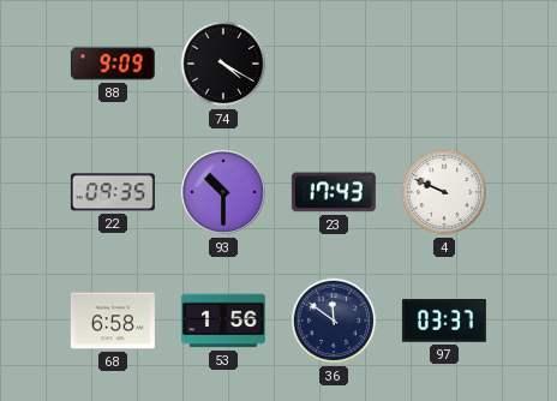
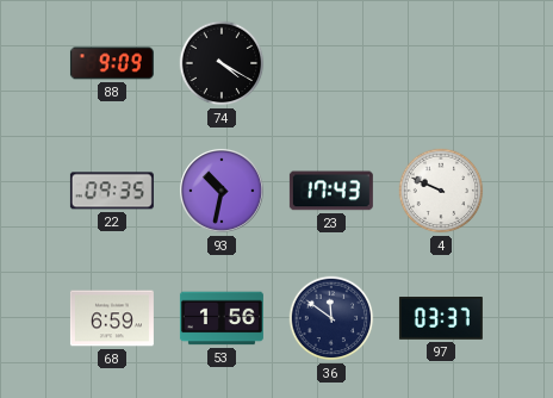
93: 10:30 -> 10:32 (223, 192)
68: 6:58 -> 6:59 (112, 318)
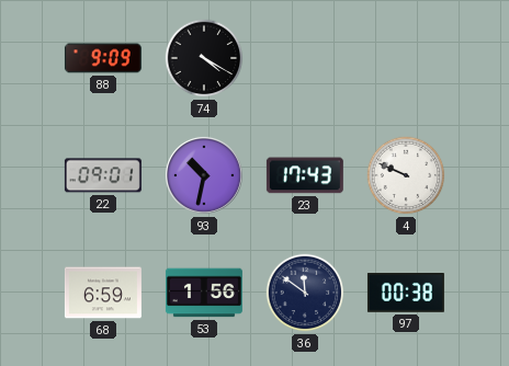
22: 09:35 -> 09:01 (103, 175)
97: 03:37 -> 00:38 (406, 293)
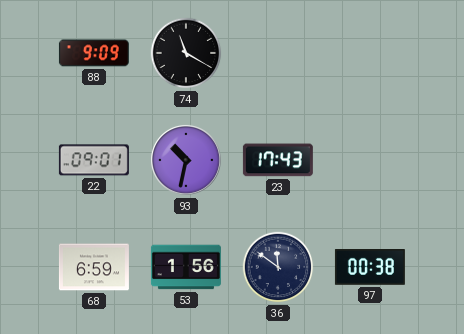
74: 4:20 -> 11:20 (186, 53)
4: 9:49 -> none (406, 175)
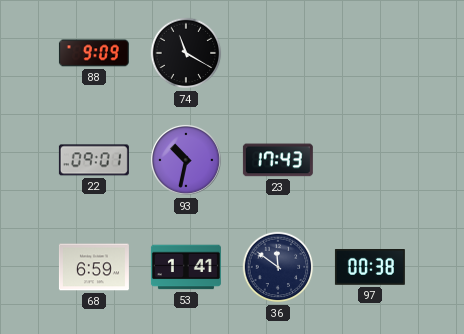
53: 1:56 -> 1:41 (186, 267)
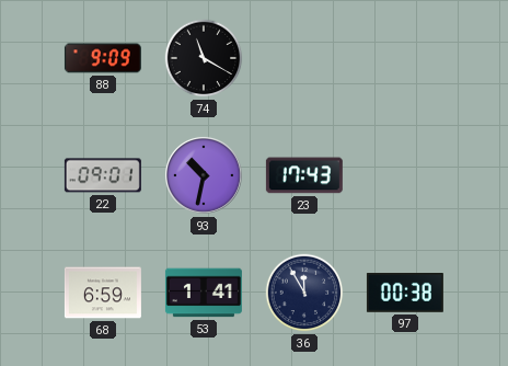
36: 11:51 -> 11:55 (304, 293)
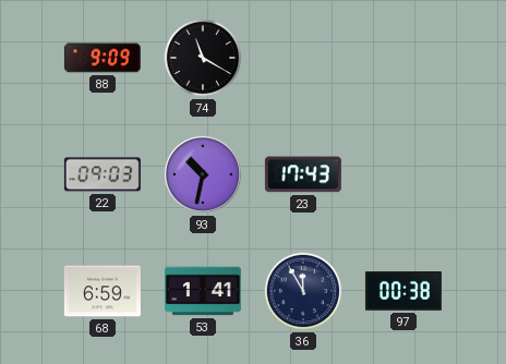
22: 09:01 -> 09:03 (103, 174)
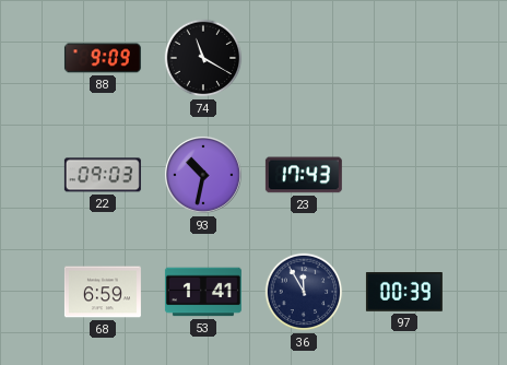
97: 00:38 -> 00:39 (404, 292)
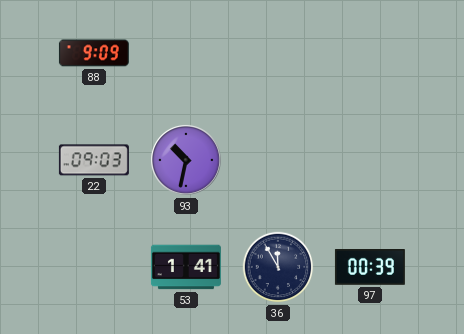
74: 11:20 -> none (203, 58)
23: 17:43 -> none (304, 175)
68: 6:59 -> none (103, 292)
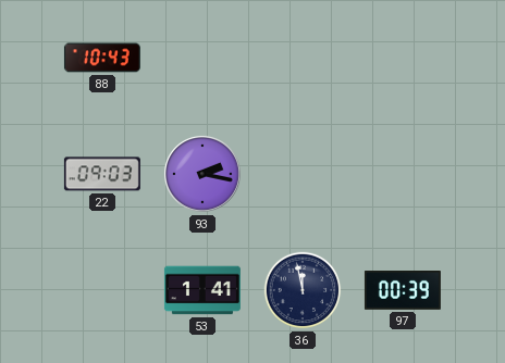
88: 9:09 -> 10:43 (102, 58)
93: 10:32 -> 2:17 (204, 175)
36: 11:55 -> 11:58 (303, 290)
